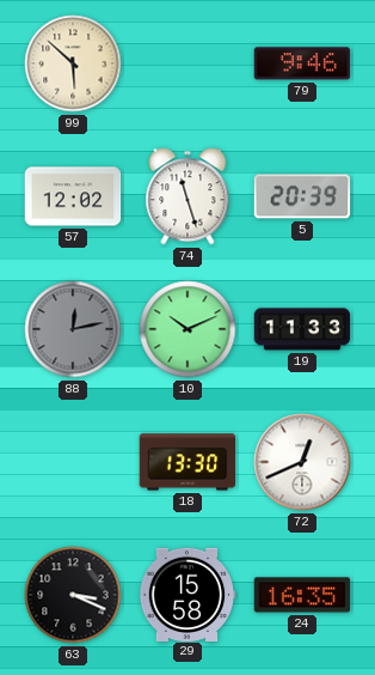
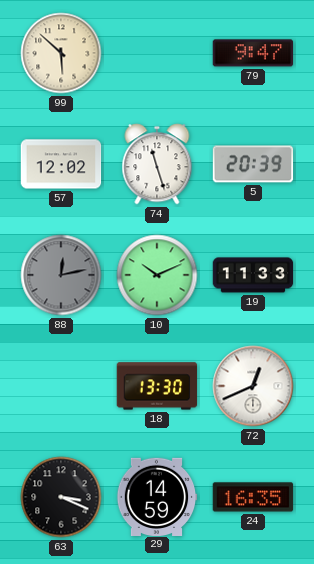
79: 9:46 -> 9:47 (253, 53)
29: 15:58 -> 14:59 (157, 496)
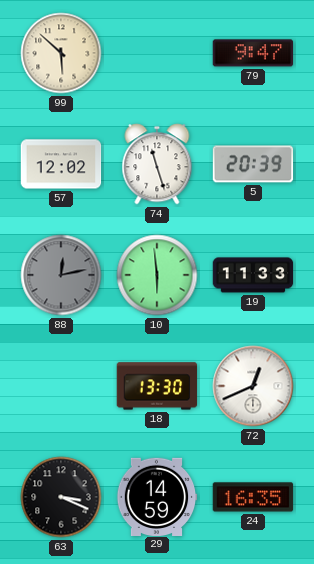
10: 10:11 -> 5:59 (157, 275)
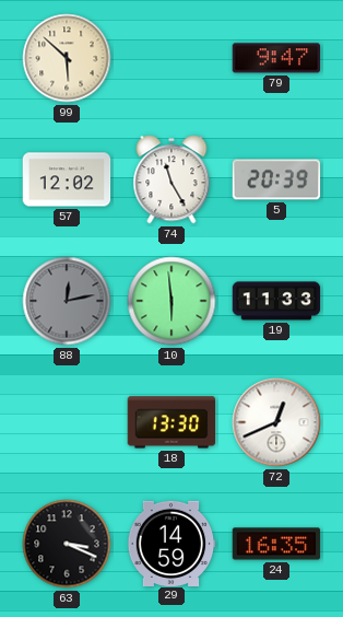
74: 11:27 -> 11:25 (171, 179)
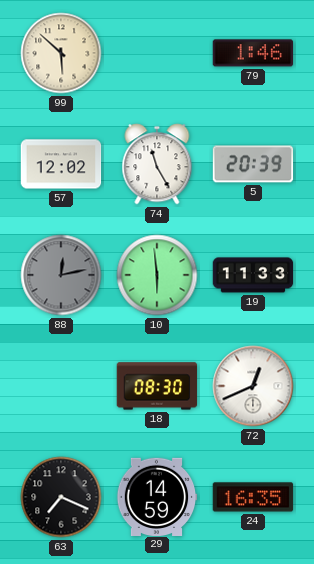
79: 9:47 -> 1:46 (253, 53)
18: 13:30 -> 08:30 (157, 386)
63: 3:19 -> 7:19 (61, 497)
